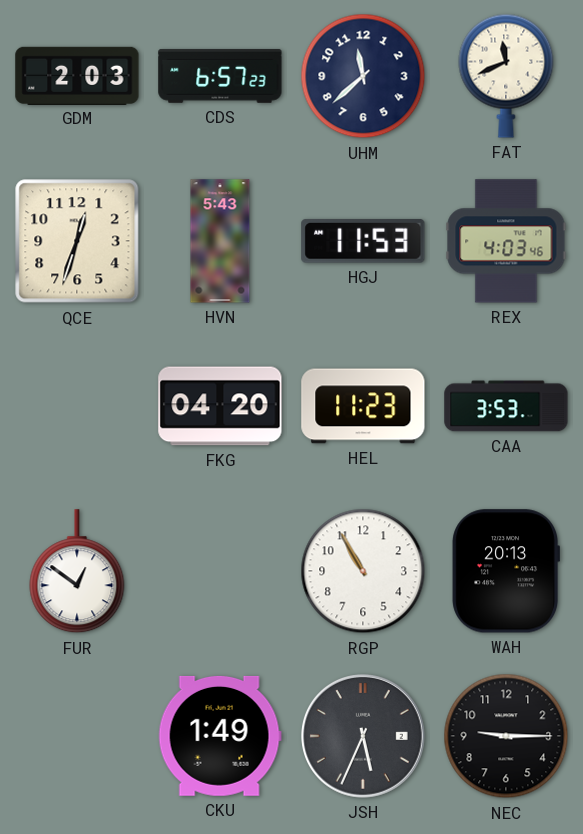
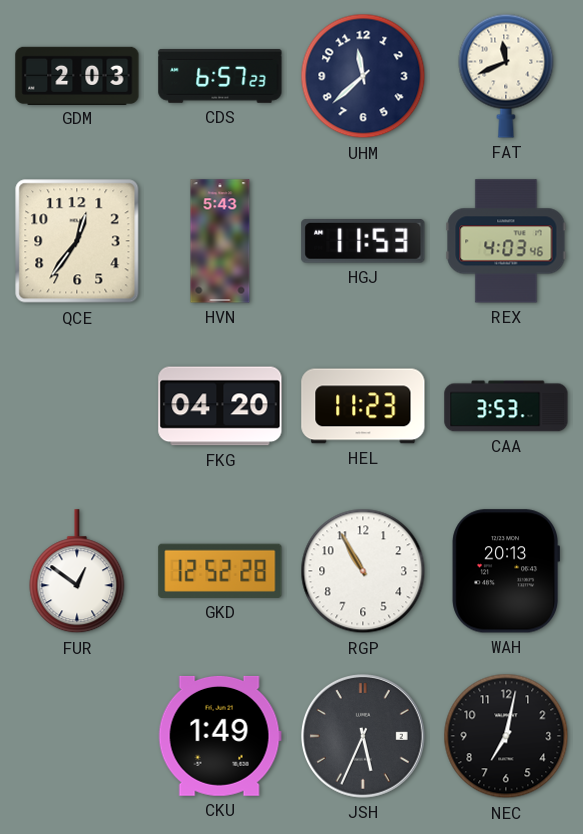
QCE: 12:33 -> 12:36 (77, 241)
GKD: none -> 12:52 (220, 571)
NEC: 9:15 -> 7:02 (506, 736)
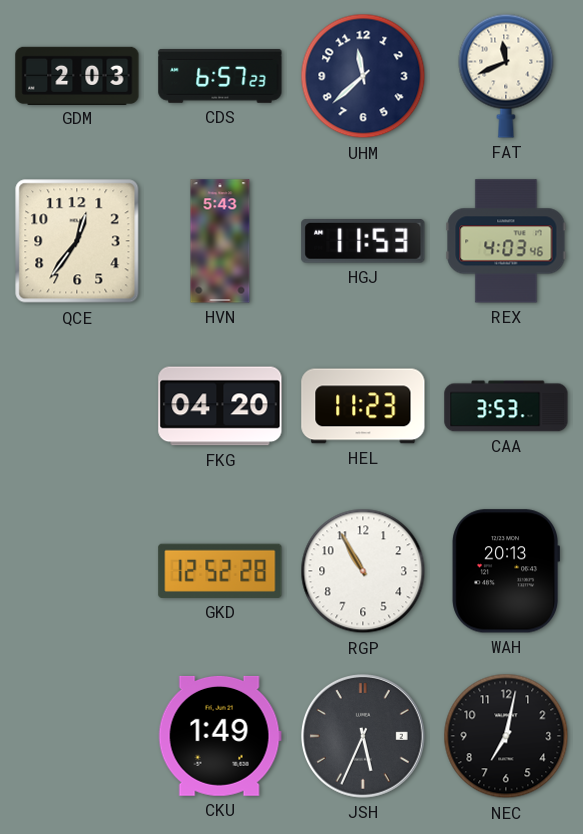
FUR: 12:51 -> none (77, 572)
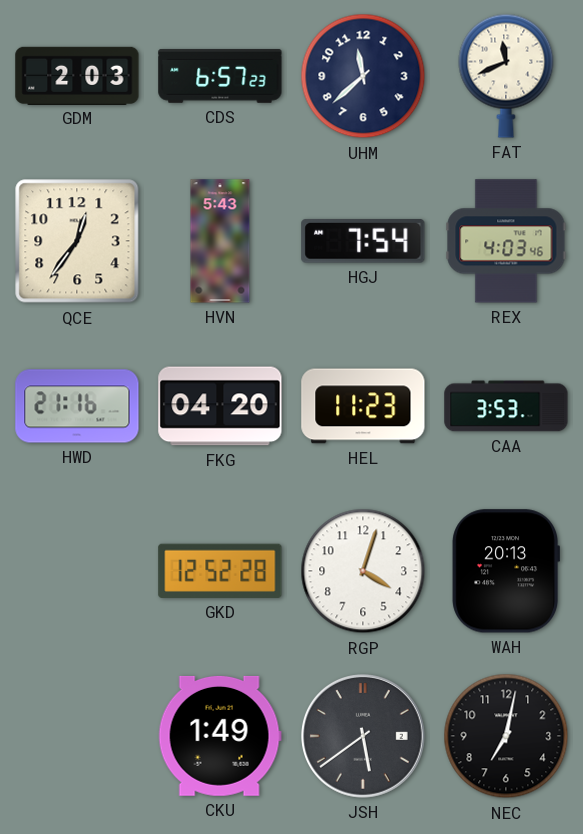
HGJ: 11:53 -> 7:54 (363, 241)
HWD: none -> 21:16 (77, 406)
RGP: 10:55 -> 4:03 (363, 571)
JSH: 5:34 -> 5:39 (364, 737)
